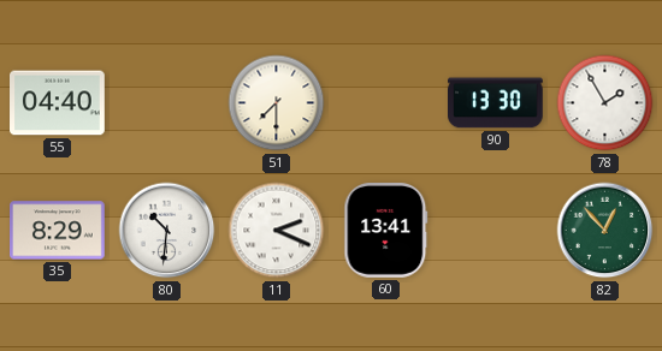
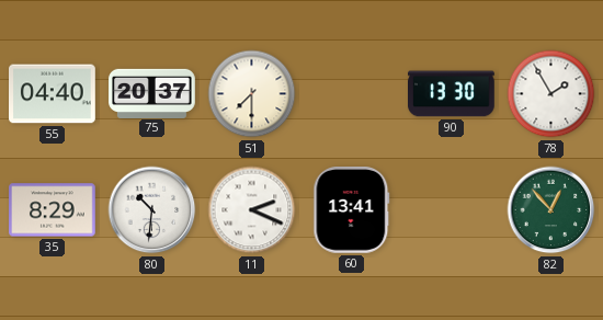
75: none -> 20:37 (152, 93)
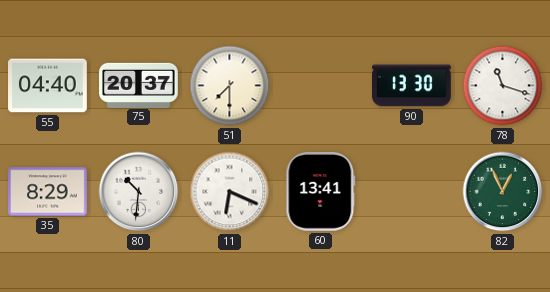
78: 1:55 -> 11:18 (503, 86)
11: 2:19 -> 6:19 (230, 192)
82: 12:53 -> 12:56 (503, 192)
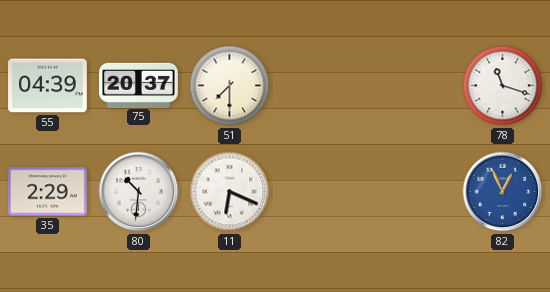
55: 04:40 -> 04:39 (48, 86)
90: 13:30 -> none (412, 86)
35: 8:29 -> 2:29 (48, 192)
60: 13:41 -> none (321, 192)
82 dial: green -> blue (503, 192)
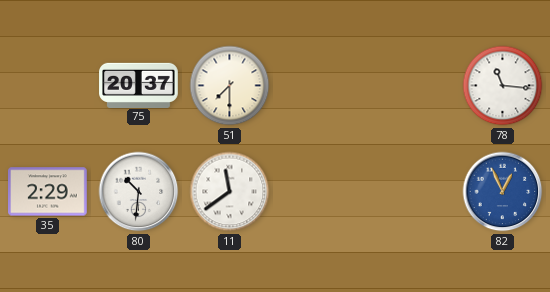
55: 04:39 -> none (48, 86)
78: 11:18 -> 11:16 (503, 86)
11: 6:19 -> 11:39 (230, 192)
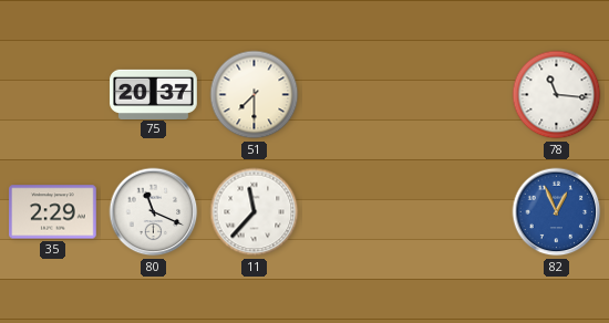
80: 10:31 -> 11:19 (154, 212)
11: 11:39 -> 11:37 (255, 212)
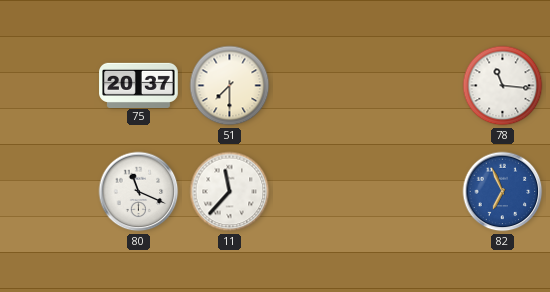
35: 2:29 -> none (53, 212)
82: 12:56 -> 6:56 (503, 192)
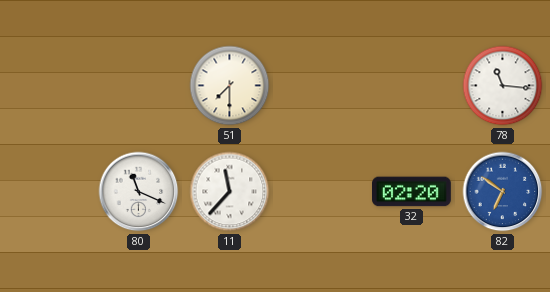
75: 20:37 -> none (139, 85)
32: none -> 02:20 (412, 192)
82: 6:56 -> 6:51 (503, 192)
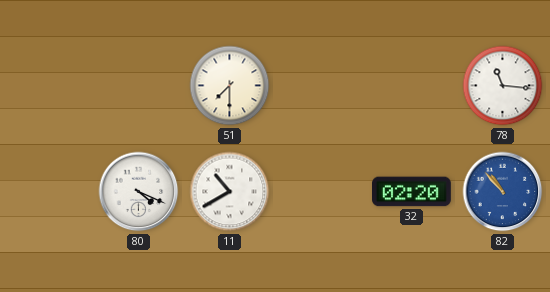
80: 11:19 -> 4:19 (139, 192)
11: 11:37 -> 10:40 (230, 192)
82: 6:51 -> 10:53 (503, 192)
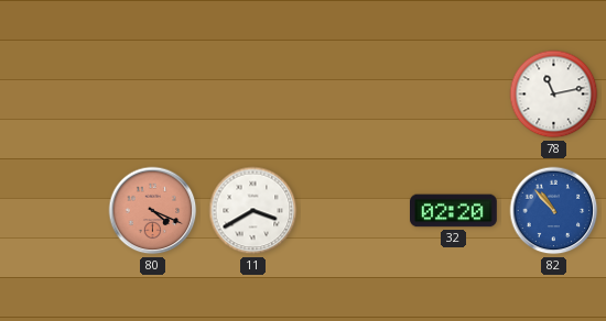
51: 7:30 -> none (230, 86)
78: 11:16 -> 11:13 (554, 95)
80 dial: white -> salmon (153, 211)
11: 10:40 -> 3:40 (253, 211)
